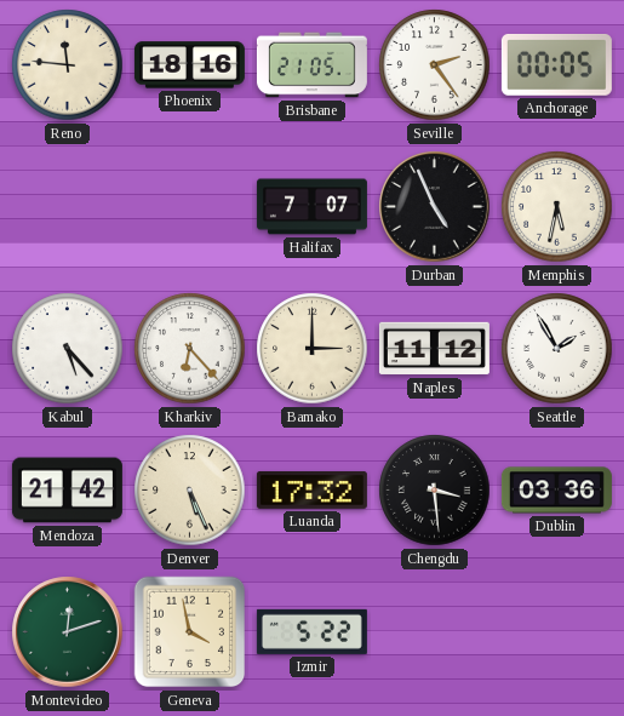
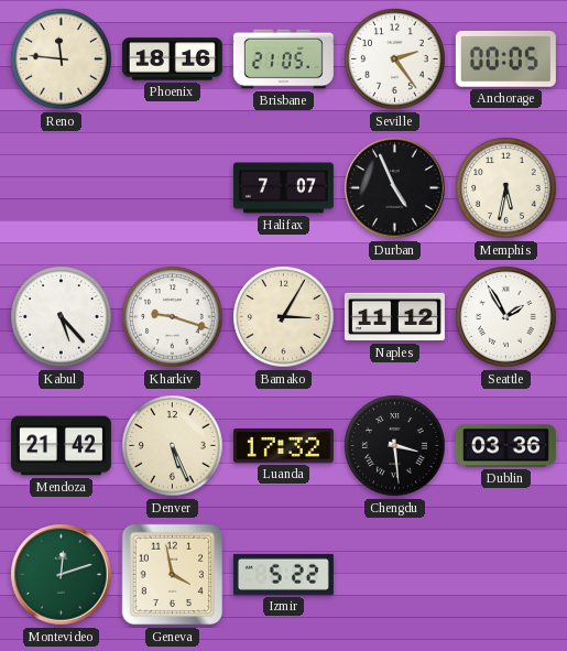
Kharkiv: 6:23 -> 9:18 (173, 317)
Bamako: 3:00 -> 3:05 (284, 317)
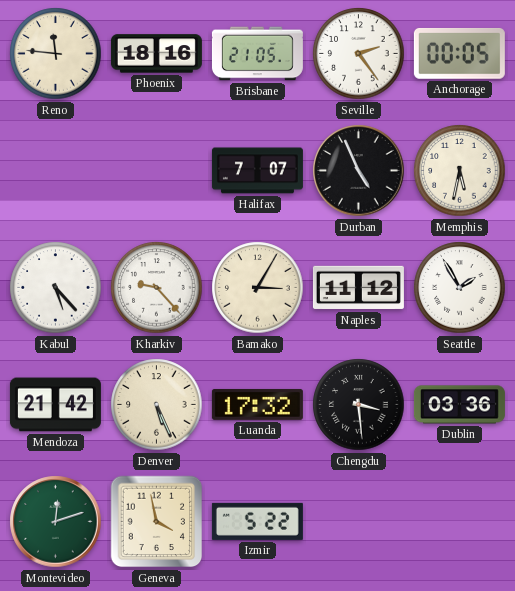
Kharkiv: 9:18 -> 9:23 (157, 288)
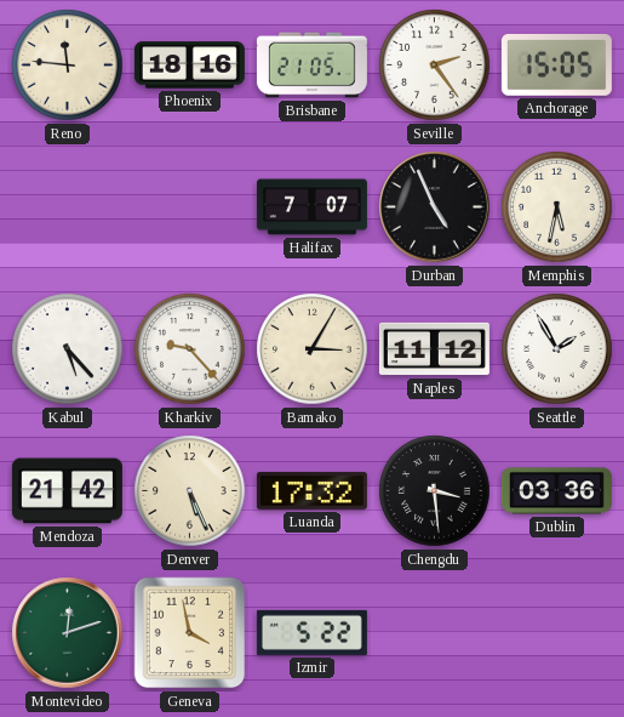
Anchorage: 00:05 -> 15:05 (556, 64)
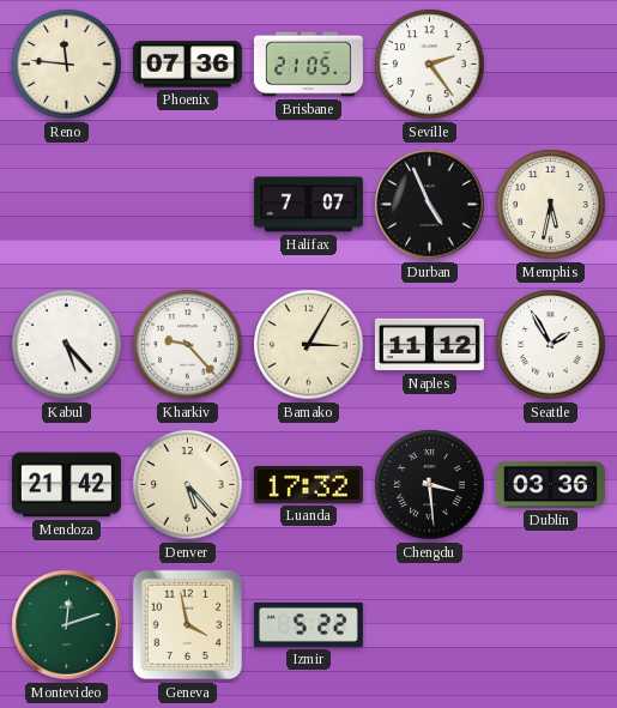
Phoenix: 18:16 -> 07:36 (187, 65)
Anchorage: 15:05 -> none (556, 64)
Denver: 5:26 -> 5:23 (188, 485)
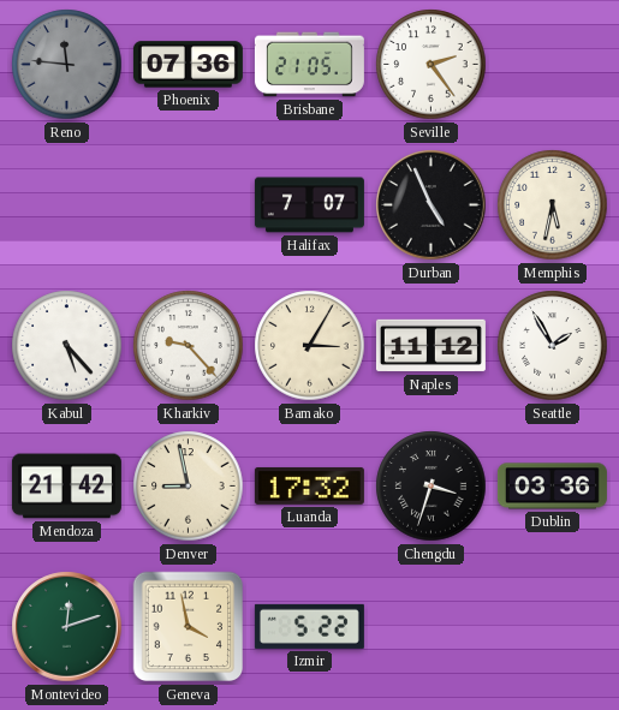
Reno dial: cream -> grey (67, 65)
Denver: 5:23 -> 8:58 (189, 487)
Chengdu: 3:29 -> 3:33 (431, 487)
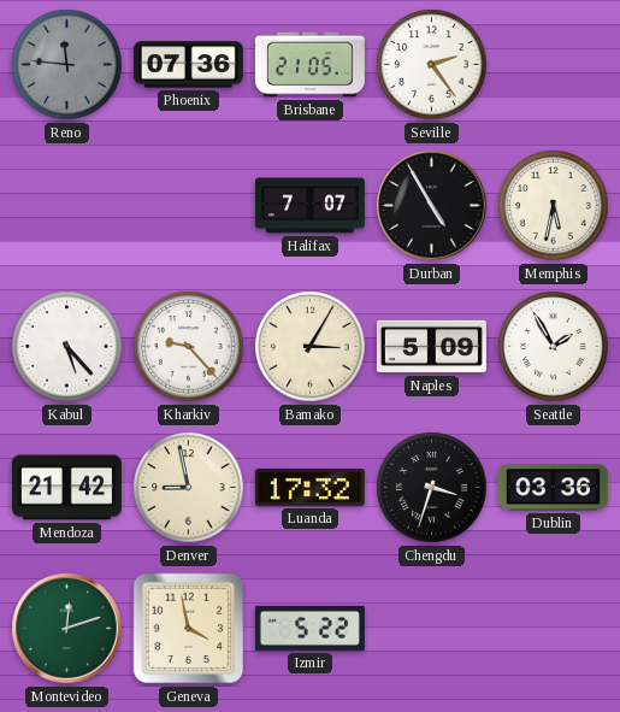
Durban: 4:56 -> 4:55 (432, 206)
Naples: 11:12 -> 5:09 (431, 347)
